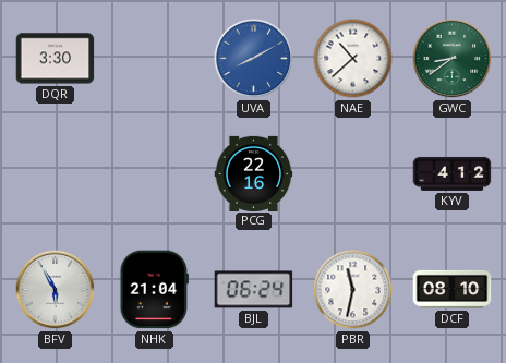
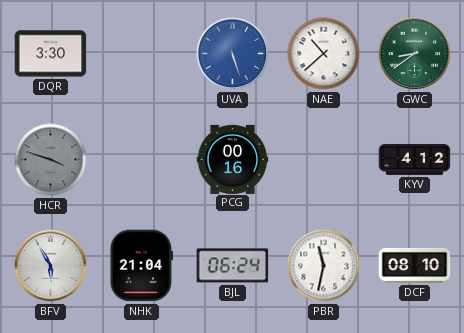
UVA: 8:10 -> 5:27 (233, 54)
HCR: none -> 3:48 (51, 160)
PCG: 22:16 -> 00:16 (233, 159)
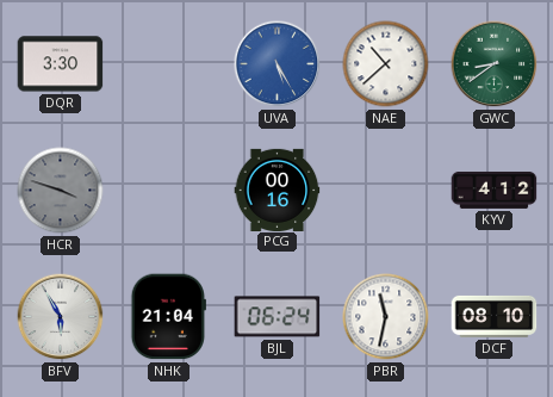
UVA: 5:27 -> 5:25 (278, 64)
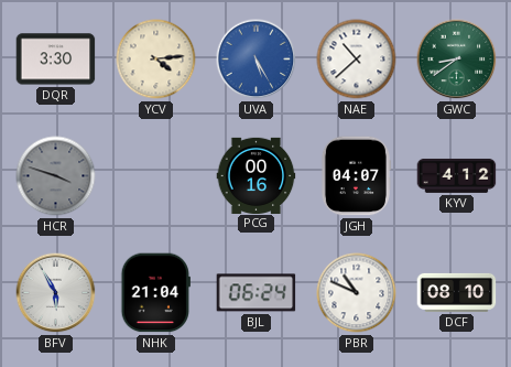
YCV: none -> 4:14 (156, 60)
JGH: none -> 04:07 (356, 176)
PBR: 11:32 -> 10:49 (357, 293)
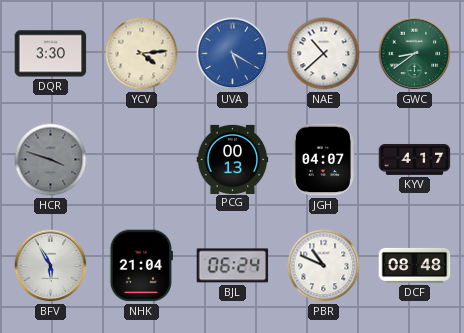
UVA: 5:25 -> 5:20 (233, 54)
PCG: 00:16 -> 00:13 (233, 159)
KYV: 4:12 -> 4:17 (415, 159)
DCF: 08:10 -> 08:48 (415, 265)
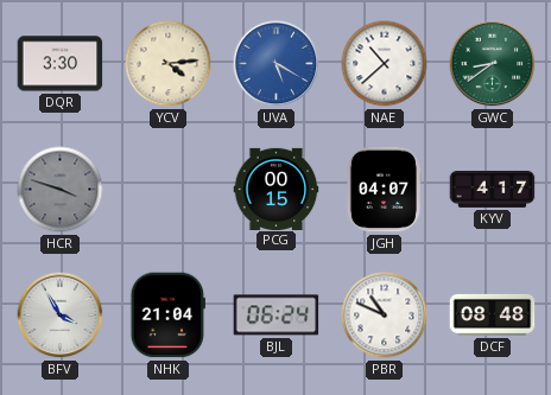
PCG: 00:13 -> 00:15 (277, 189)
BFV: 5:55 -> 3:55 (61, 316)
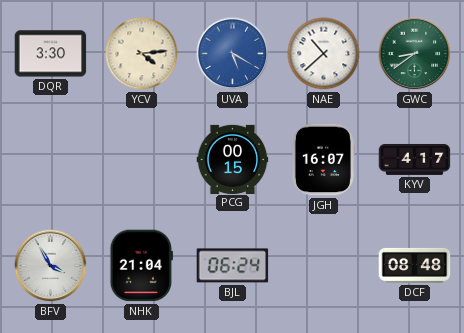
HCR: 3:48 -> none (61, 190)
JGH: 04:07 -> 16:07 (323, 160)
PBR: 10:49 -> none (385, 316)
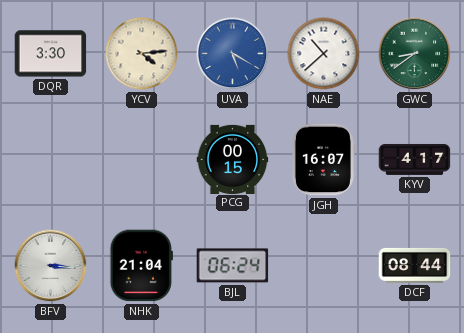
BFV: 3:55 -> 3:16 (51, 266)
DCF: 08:48 -> 08:44 (415, 265)
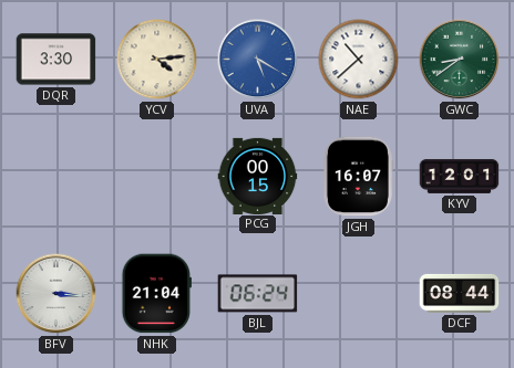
KYV: 4:17 -> 12:01 (460, 176)
